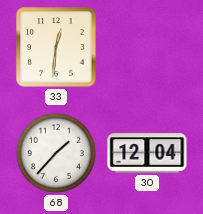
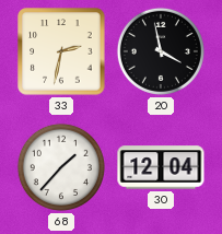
33: 12:31 -> 2:32 (61, 51)
20: none -> 3:58 (161, 51)
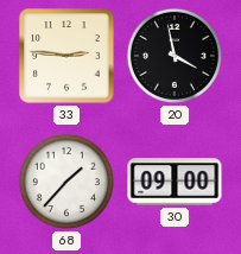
33: 2:32 -> 2:46 (66, 56)
30: 12:04 -> 09:00 (175, 182)
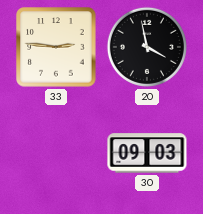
68: 1:37 -> none (66, 182)
30: 09:00 -> 09:03 (147, 153)
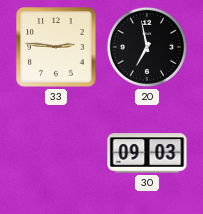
20: 3:58 -> 6:58 (147, 47)
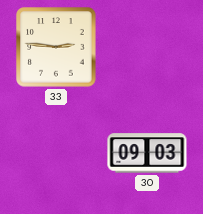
20: 6:58 -> none (147, 47)
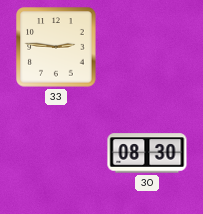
30: 09:03 -> 08:30 (147, 153)
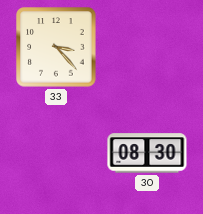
33: 2:46 -> 3:23 (56, 47)
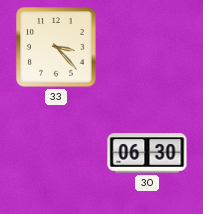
30: 08:30 -> 06:30 (147, 153)
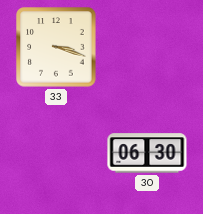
33: 3:23 -> 3:18 (56, 47)
